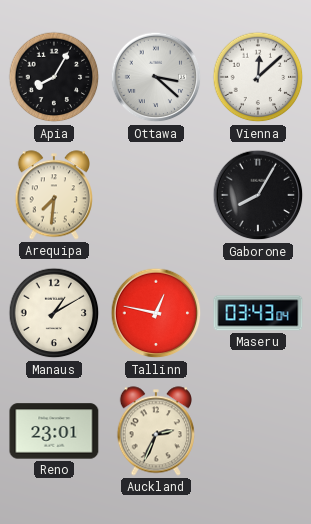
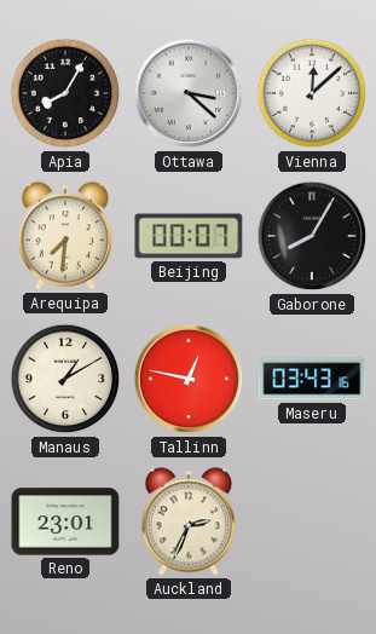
Beijing: none -> 00:07 (189, 236)
Maseru: 03:43:04 -> 03:43:16 (312, 379)
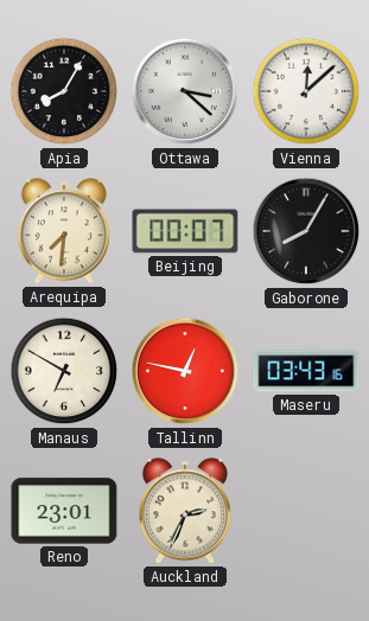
Manaus: 1:10 -> 6:50 (64, 371)
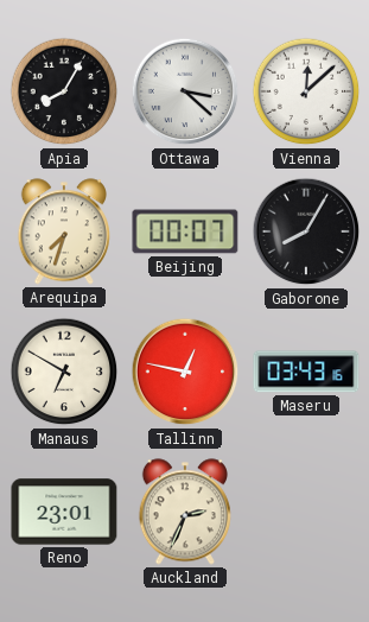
Arequipa: 7:31 -> 7:33 (64, 231)
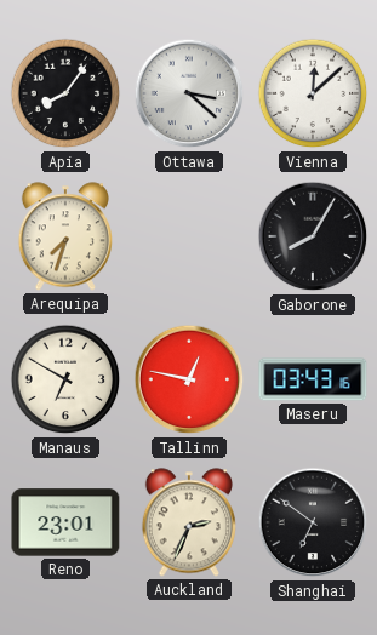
Apia: 8:05 -> 8:06 (65, 93)
Beijing: 00:07 -> none (185, 231)
Shanghai: none -> 6:51 (313, 522)
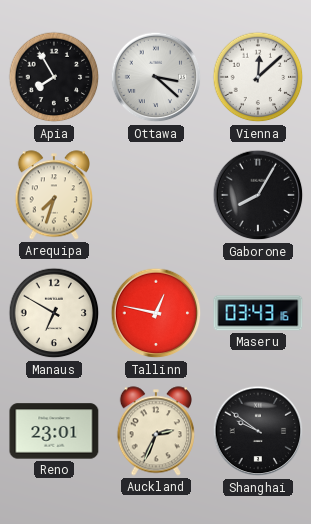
Apia: 8:06 -> 7:55 (54, 77)
Shanghai: 6:51 -> 9:51 (258, 431)
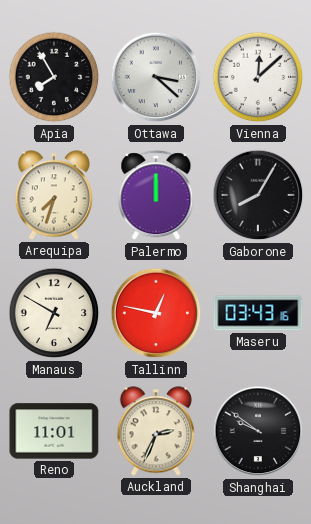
Palermo: none -> 12:00 (156, 196)
Reno: 23:01 -> 11:01 (54, 431)
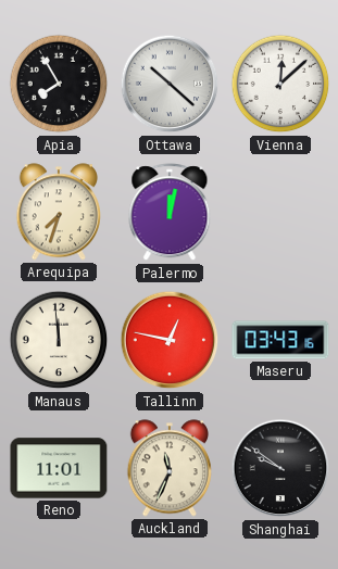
Ottawa: 3:22 -> 10:22 (170, 84)
Palermo: 12:00 -> 12:02 (170, 213)
Gaborone: 8:05 -> none (258, 195)
Manaus: 6:50 -> 11:59 (59, 340)
Auckland: 2:34 -> 11:34 (170, 468)
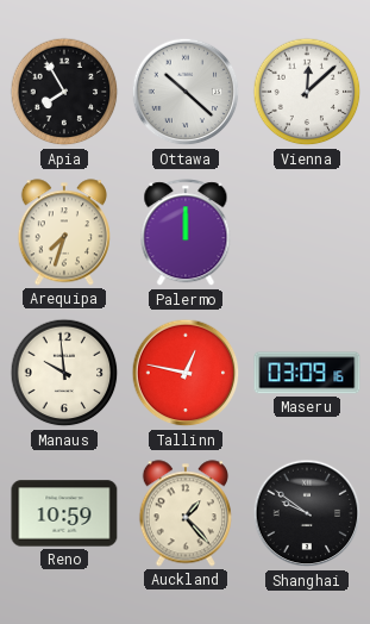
Palermo: 12:02 -> 12:00 (186, 233)
Manaus: 11:59 -> 9:59 (64, 373)
Maseru: 03:43 -> 03:09 (307, 373)
Reno: 11:01 -> 10:59 (64, 513)
Auckland: 11:34 -> 1:23 (186, 513)
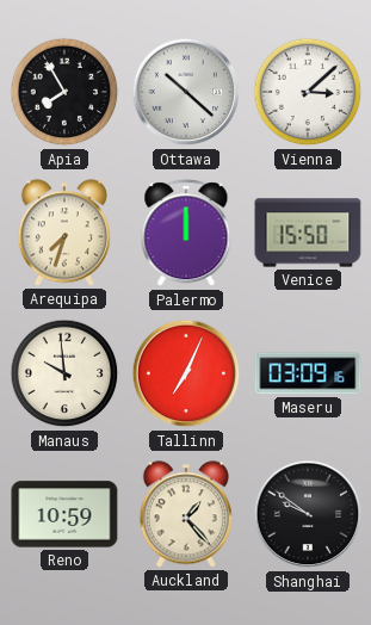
Vienna: 12:08 -> 3:08 (308, 92)
Venice: none -> 15:50 (308, 233)
Tallinn: 12:47 -> 7:04 (186, 373)
